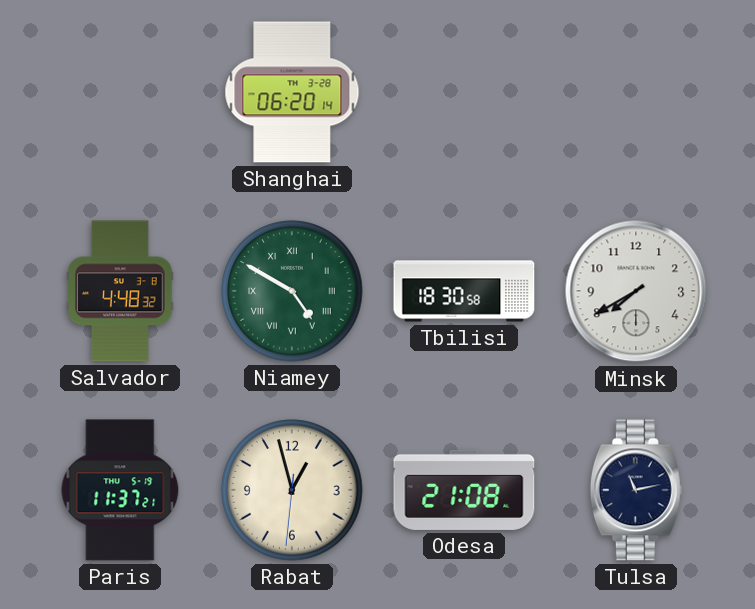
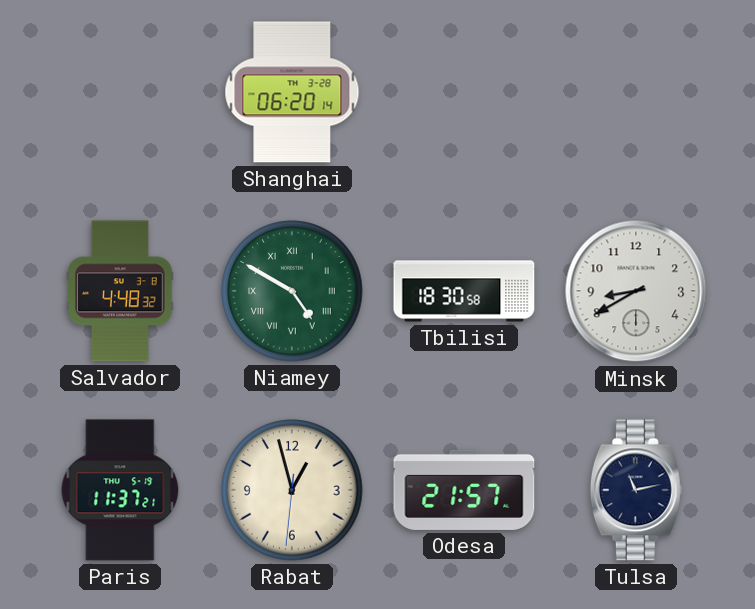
Minsk: 7:40 -> 8:40 (636, 291)
Odesa: 21:08 -> 21:57 (464, 490)
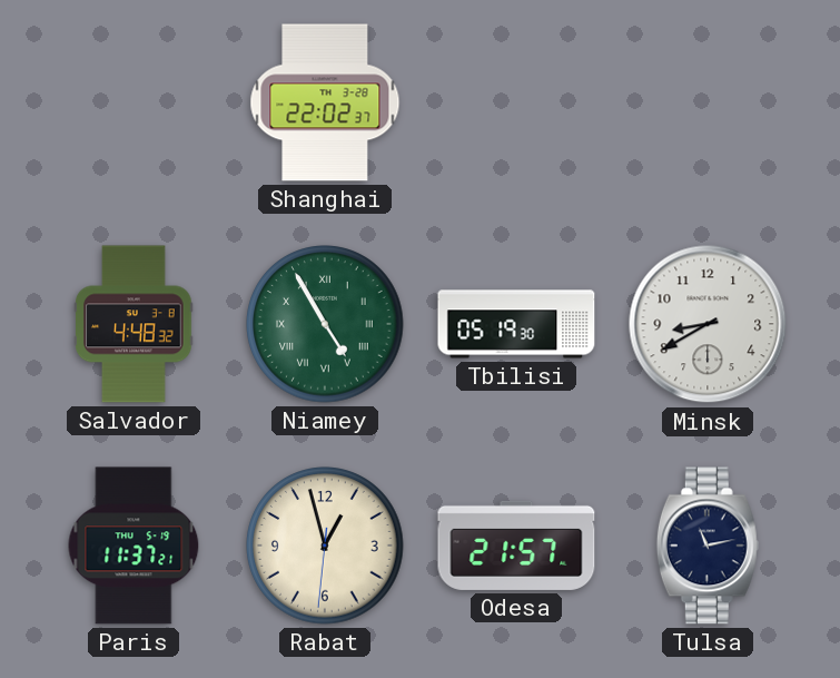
Shanghai: 06:20 -> 22:02 (325, 102)
Niamey: 4:50 -> 4:55 (325, 324)
Tbilisi: 18:30 -> 05:19 (516, 324)
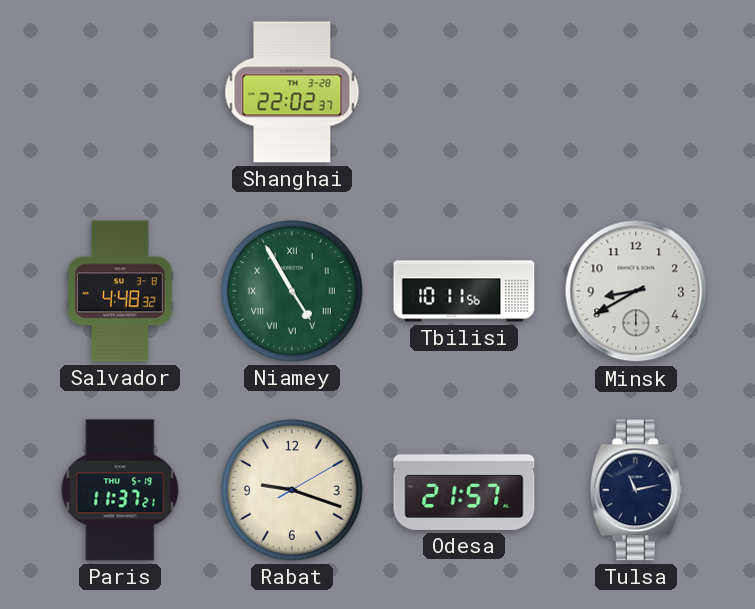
Tbilisi: 05:19 -> 10:11 (464, 291)
Rabat: 12:57 -> 9:18 (292, 490)
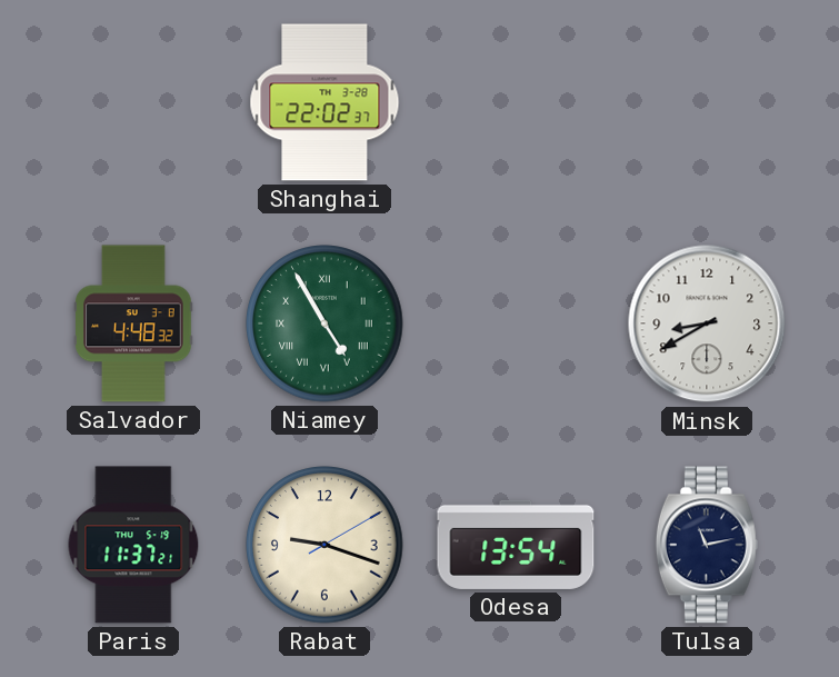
Tbilisi: 10:11 -> none (464, 291)
Odesa: 21:57 -> 13:54 (516, 545)
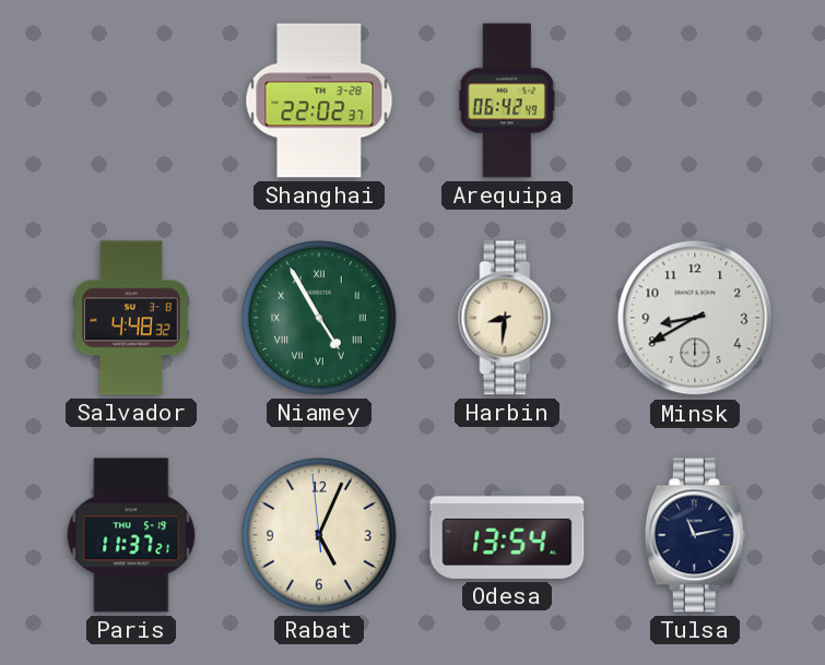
Arequipa: none -> 06:42 (507, 100)
Harbin: none -> 8:31 (507, 318)
Rabat: 9:18 -> 5:03 (319, 535)
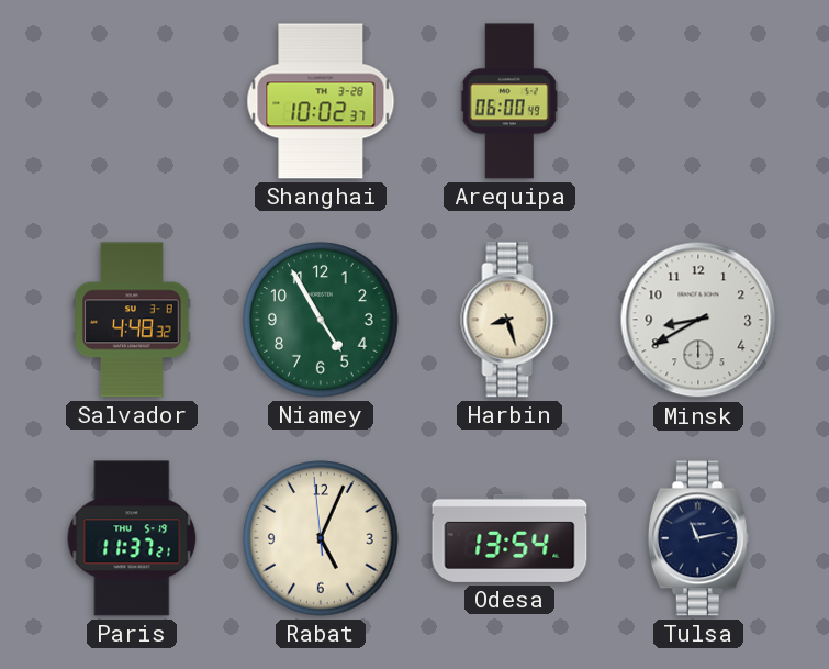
Shanghai: 22:02 -> 10:02 (321, 101)
Arequipa: 06:42 -> 06:00 (509, 101)
Niamey numerals: Roman -> Arabic (321, 320)
Harbin: 8:31 -> 8:27 (509, 320)
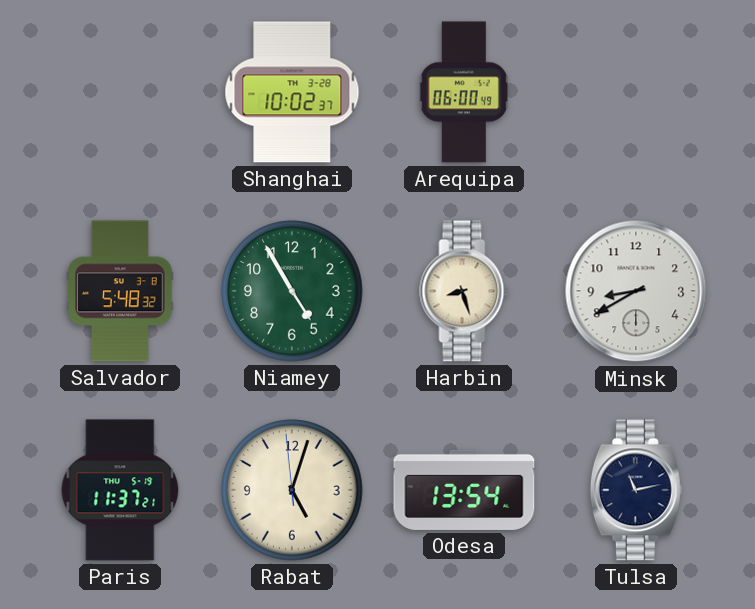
Salvador: 4:48 -> 5:48 (120, 291)
Rabat: 5:03 -> 5:02 (292, 490)
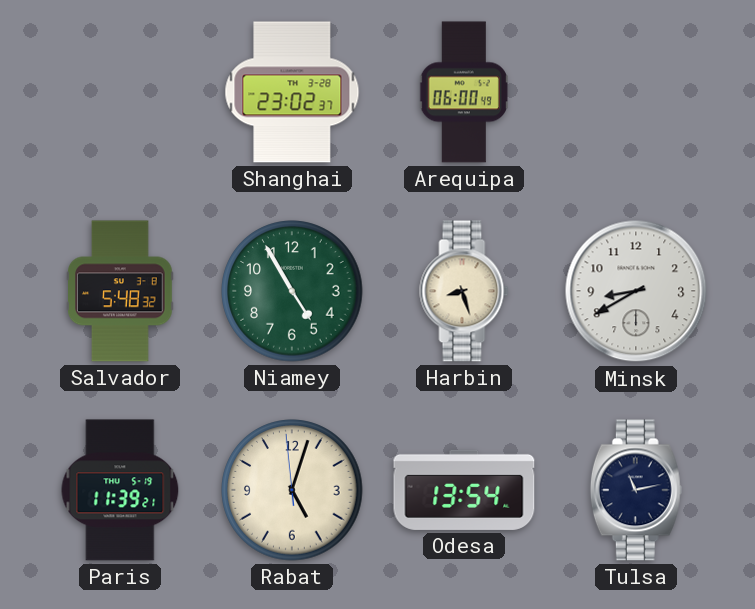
Shanghai: 10:02 -> 23:02 (292, 92)
Paris: 11:37 -> 11:39 (120, 490)
